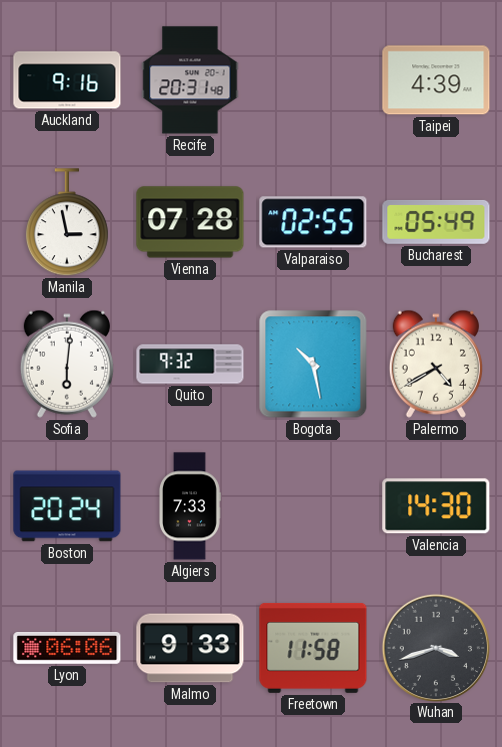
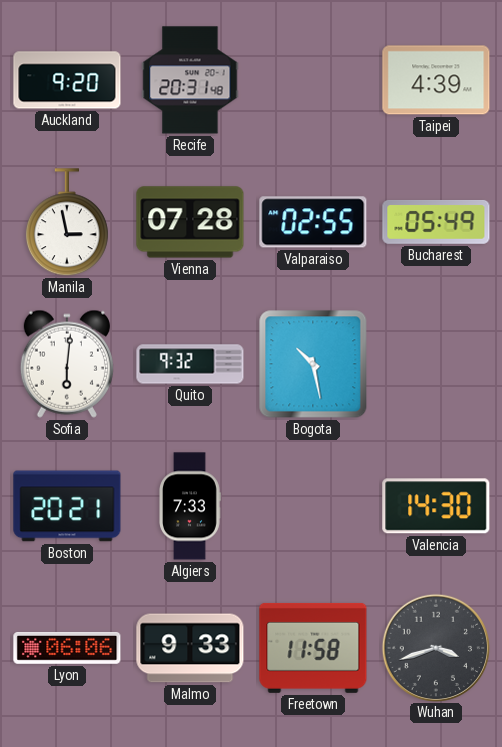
Auckland: 9:16 -> 9:20 (67, 80)
Palermo: 4:40 -> none (436, 364)
Boston: 20:24 -> 20:21 (67, 506)
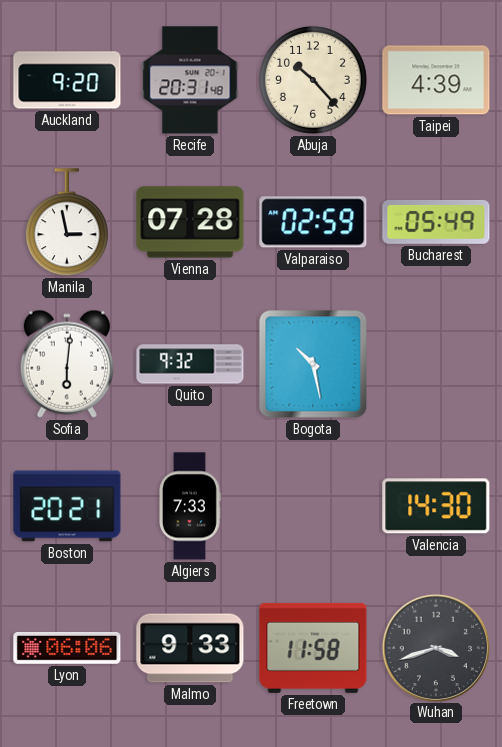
Abuja: none -> 10:23 (313, 80)
Valparaiso: 02:55 -> 02:59 (313, 222)
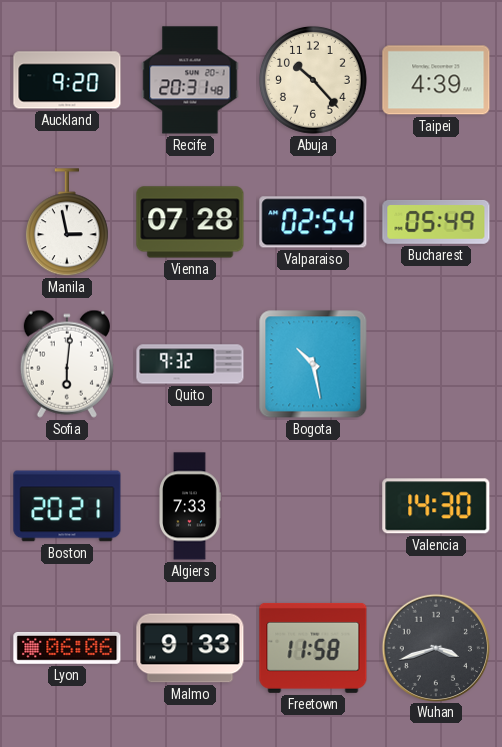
Valparaiso: 02:59 -> 02:54 (313, 222)
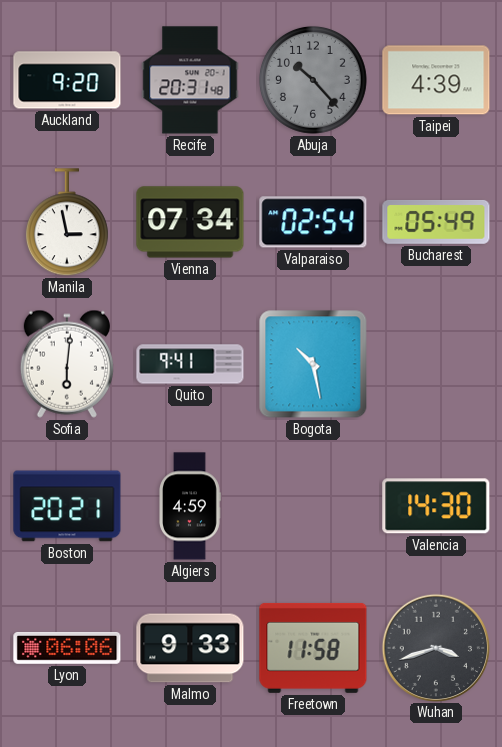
Abuja dial: cream -> grey (313, 80)
Vienna: 07:28 -> 07:34 (190, 222)
Quito: 9:32 -> 9:41 (190, 364)
Algiers: 7:33 -> 4:59 (190, 506)
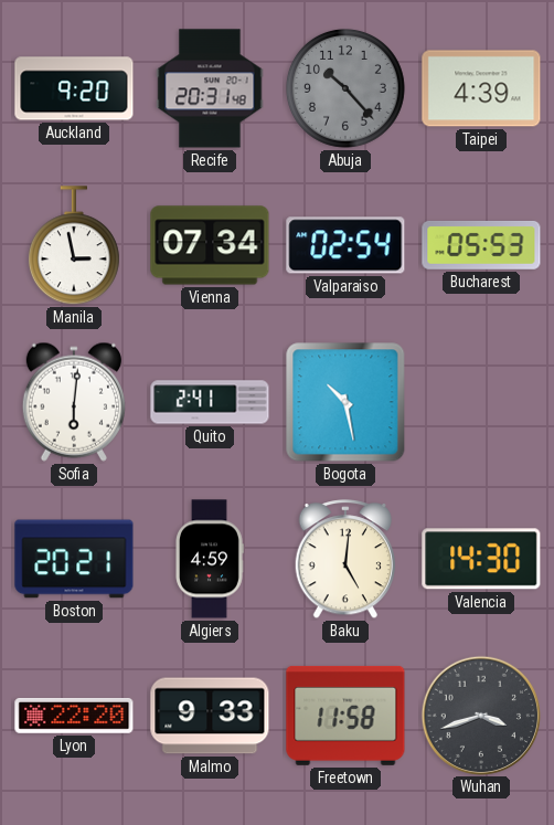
Bucharest: 05:49 -> 05:53 (481, 245)
Quito: 9:41 -> 2:41 (210, 402)
Baku: none -> 5:01 (345, 560)
Lyon: 06:06 -> 22:20 (74, 716)
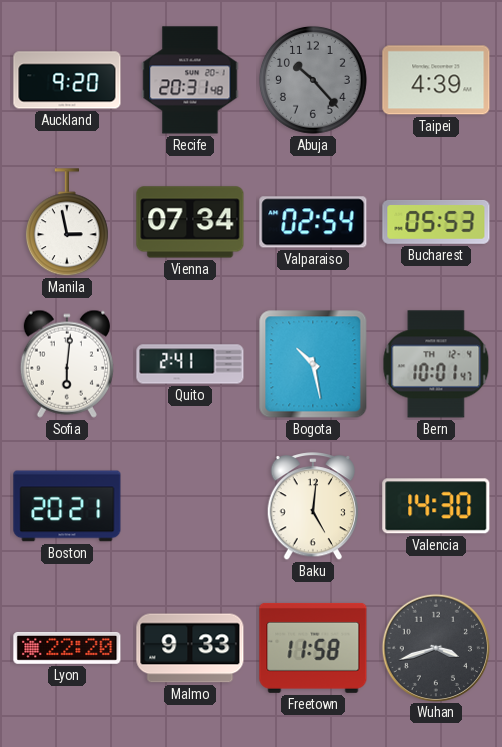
Bern: none -> 10:01 (436, 364)
Algiers: 4:59 -> none (210, 559)
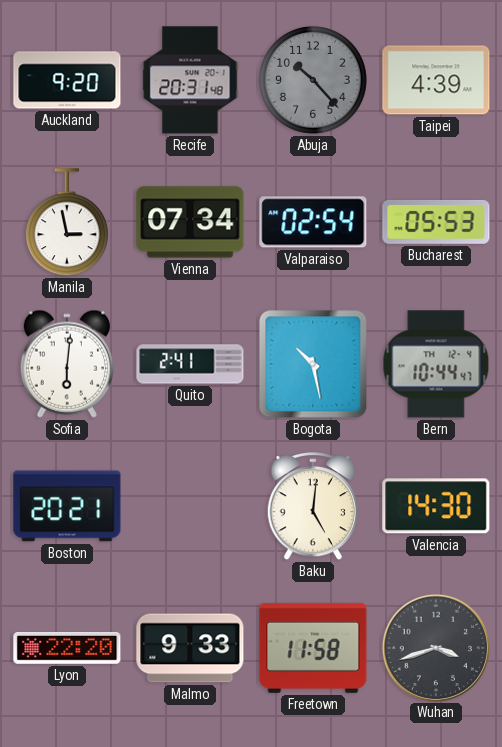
Bern: 10:01 -> 10:44 (436, 364)
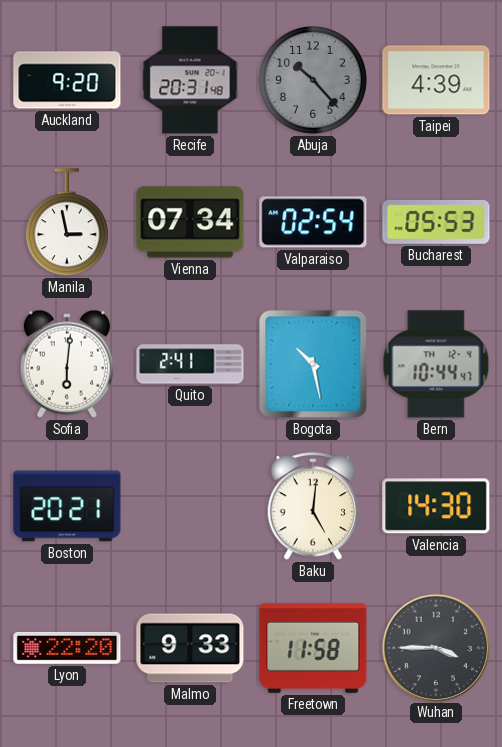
Wuhan: 3:42 -> 3:45 (435, 647)
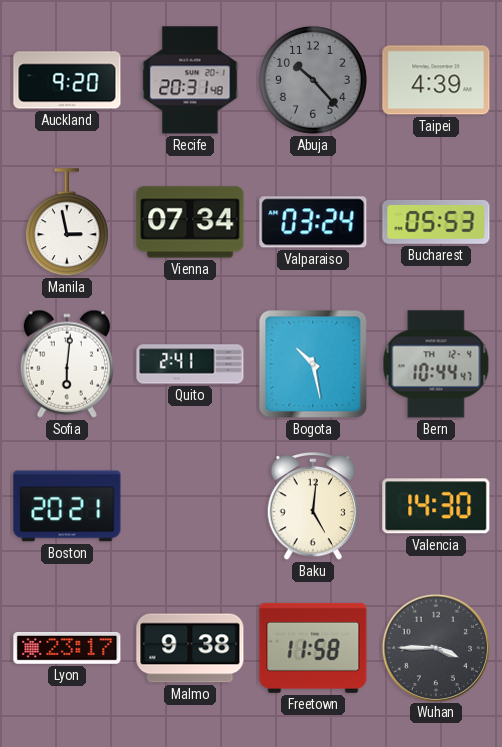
Valparaiso: 02:54 -> 03:24 (313, 222)
Lyon: 22:20 -> 23:17 (67, 648)
Malmo: 9:33 -> 9:38 (190, 648)
